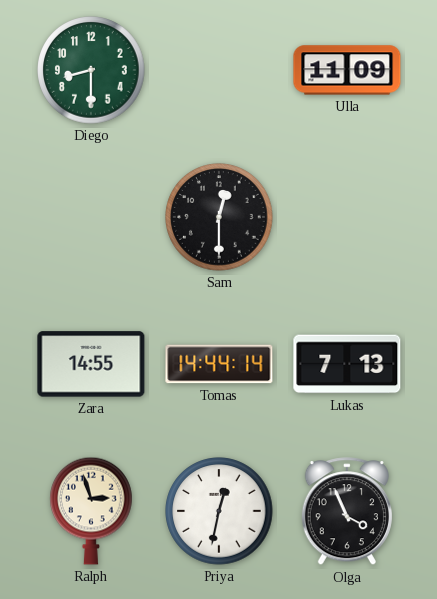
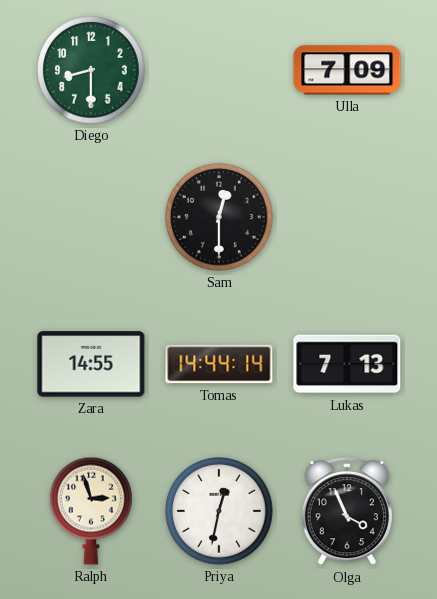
Ulla: 11:09 -> 7:09 (347, 70)
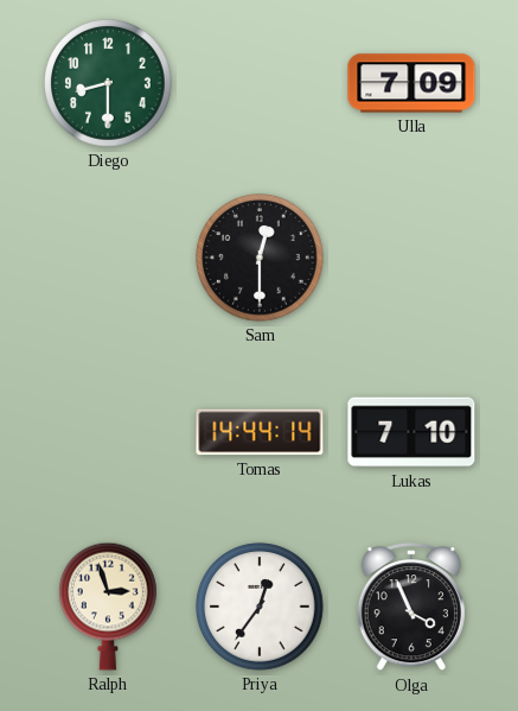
Zara: 14:55 -> none (91, 364)
Lukas: 7:13 -> 7:10 (411, 432)
Priya: 12:32 -> 12:36 (260, 607)
